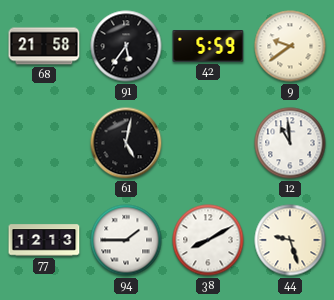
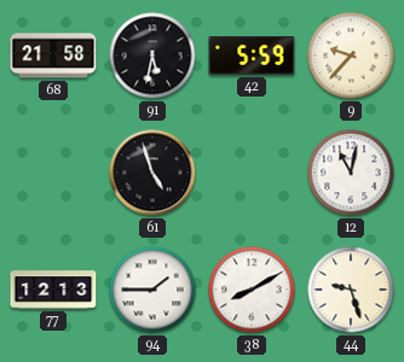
91: 5:36 -> 5:32 (152, 56)
9: 9:39 -> 9:37 (351, 56)
61: 5:02 -> 4:57 (152, 173)
12: 10:59 -> 11:02 (351, 173)
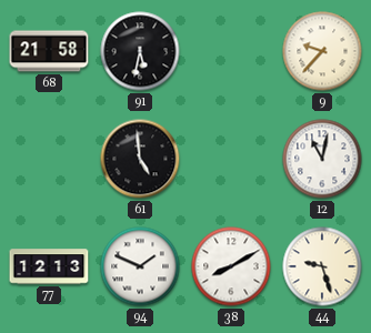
42: 5:59 -> none (252, 56)
61: 4:57 -> 4:59 (140, 159)
94: 1:45 -> 1:49 (140, 266)
